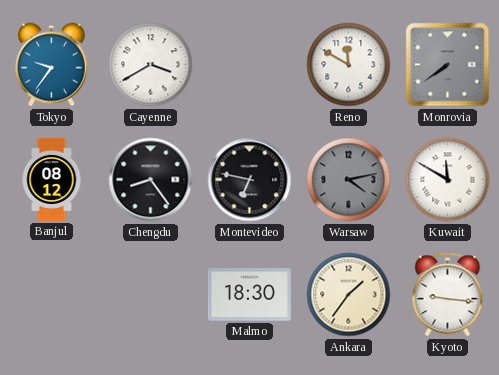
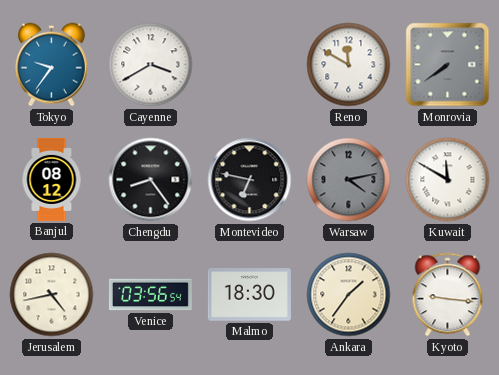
Jerusalem: none -> 4:43 (52, 295)
Venice: none -> 03:56 (150, 295)
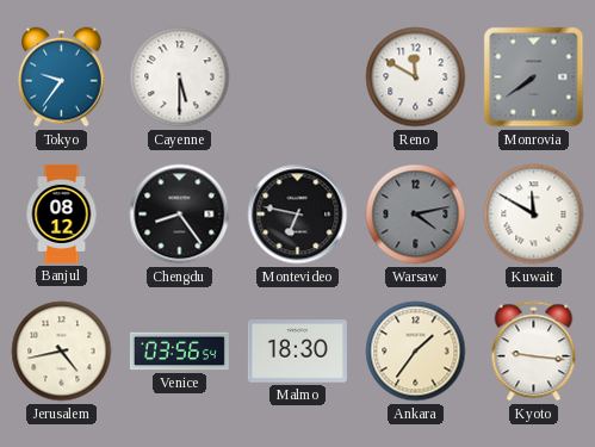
Cayenne: 3:40 -> 5:30 (180, 77)
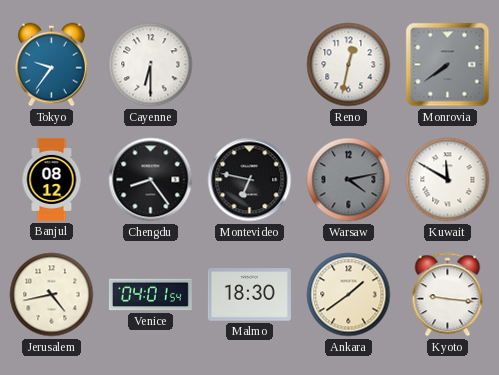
Cayenne: 5:30 -> 6:30 (151, 65)
Reno: 11:50 -> 12:32 (349, 65)
Venice: 03:56 -> 04:01 (150, 295)
Ankara: 1:36 -> 1:39 (349, 295)
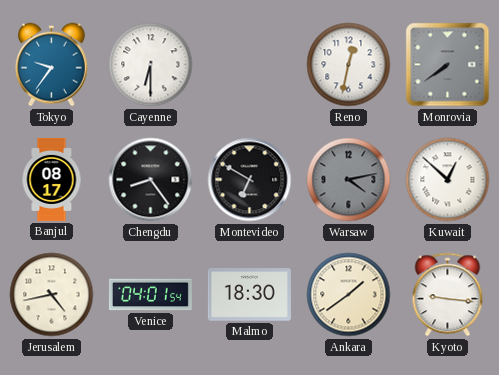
Banjul: 08:12 -> 08:17 (52, 179)
Montevideo: 6:47 -> 6:50 (250, 180)
Kuwait: 11:50 -> 12:52 (448, 180)
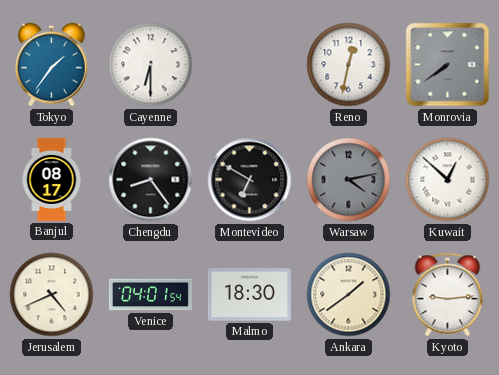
Tokyo: 9:36 -> 1:36 (52, 65)
Jerusalem: 4:43 -> 4:41 (52, 295)
Kyoto: 9:16 -> 9:14 (448, 295)
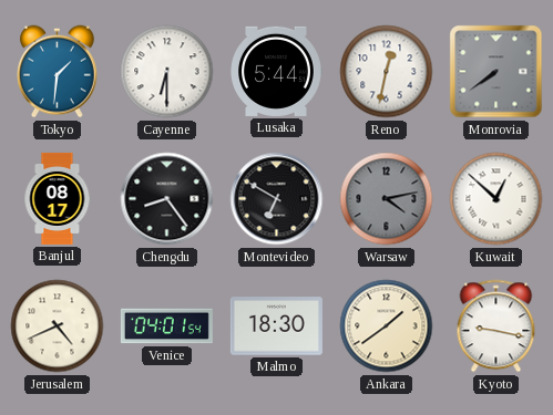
Tokyo: 1:36 -> 1:31 (58, 72)
Lusaka: none -> 5:44 (276, 71)
Kyoto: 9:14 -> 9:17 (496, 326)
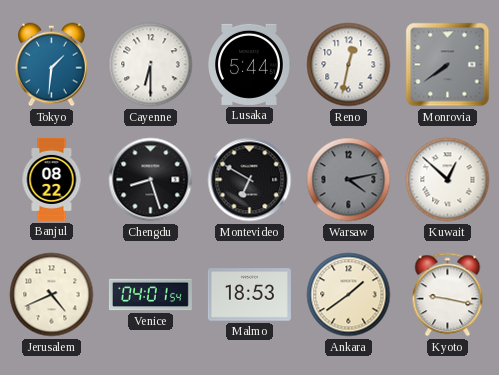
Banjul: 08:17 -> 08:22 (52, 179)
Chengdu: 8:24 -> 8:27 (151, 180)
Malmo: 18:30 -> 18:53 (249, 295)
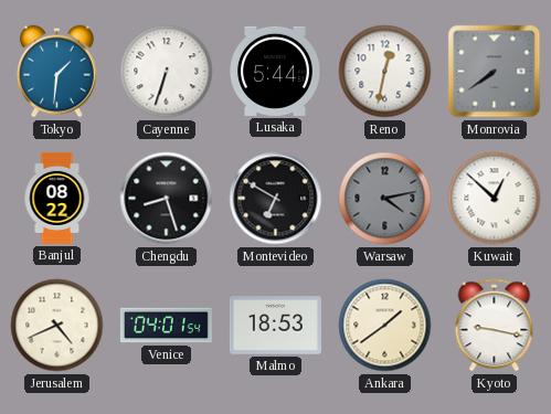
Cayenne: 6:30 -> 6:33 (167, 72)
